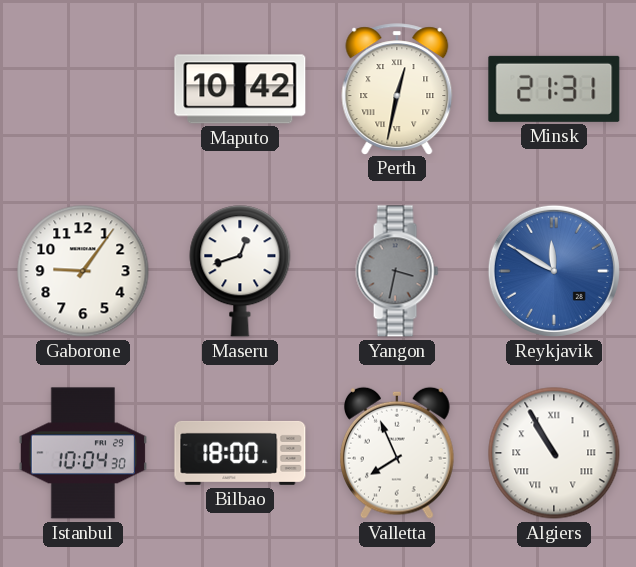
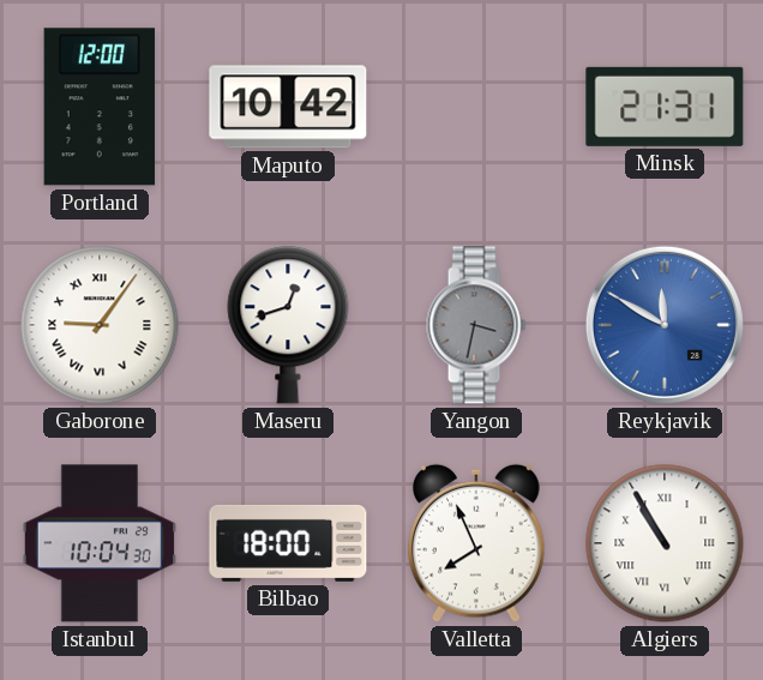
Portland: none -> 12:00 (100, 107)
Perth: 12:32 -> none (397, 89)
Gaborone numerals: Arabic -> Roman (100, 325)
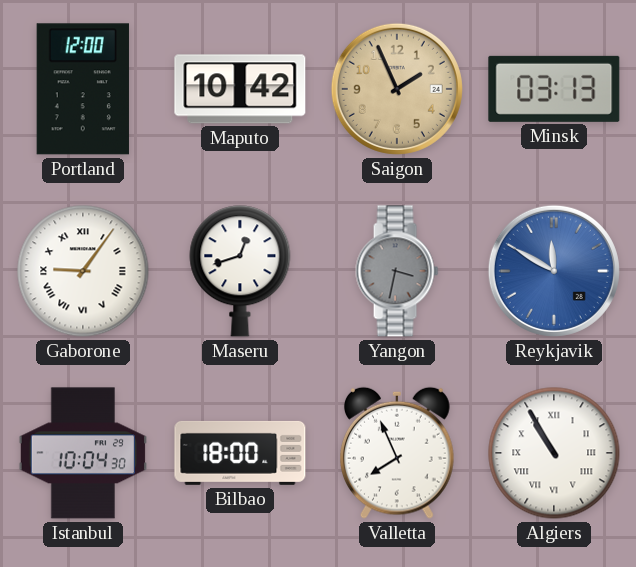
Saigon: none -> 1:56 (397, 89)
Minsk: 21:31 -> 03:13 (554, 89)
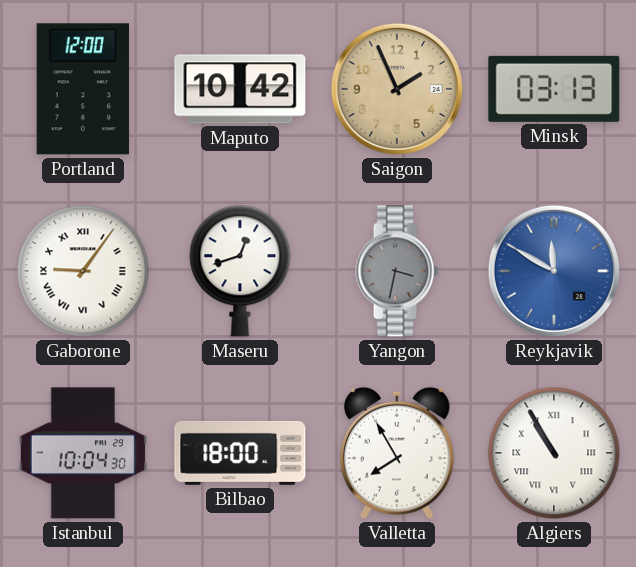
Valletta: 7:56 -> 7:55 (398, 453)
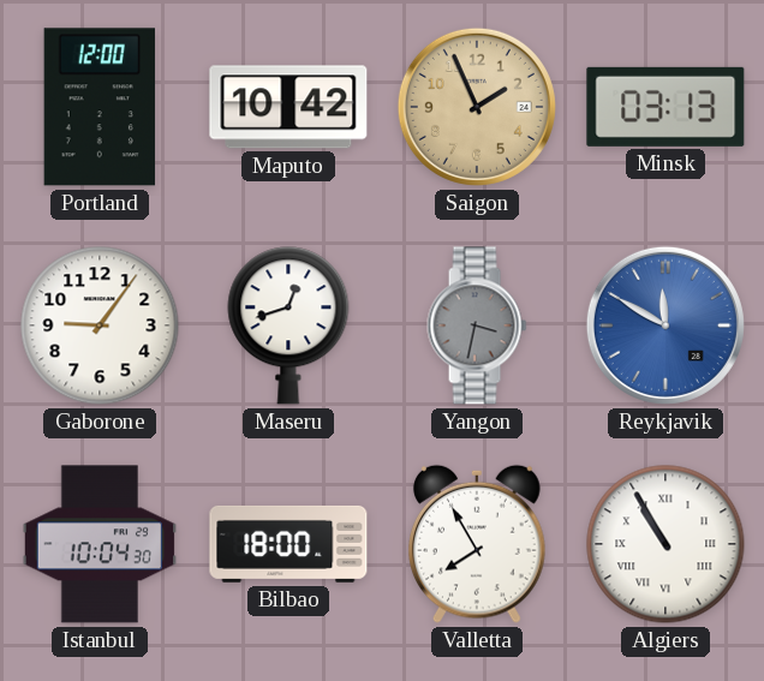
Gaborone numerals: Roman -> Arabic (100, 325)
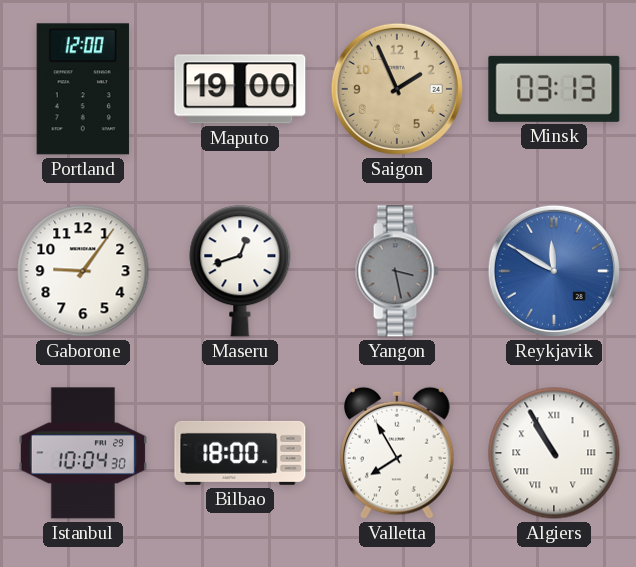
Maputo: 10:42 -> 19:00 (240, 89)
Yangon: 3:32 -> 3:28 (397, 271)
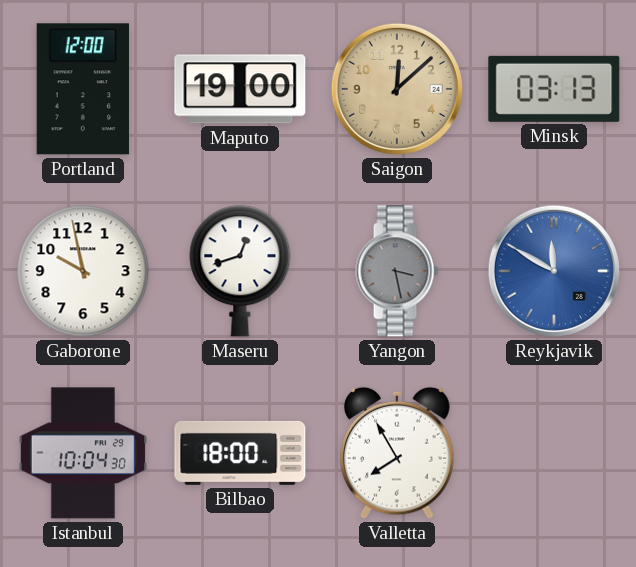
Saigon: 1:56 -> 12:08 (397, 89)
Gaborone: 9:06 -> 9:58 (83, 271)
Algiers: 10:55 -> none (554, 453)
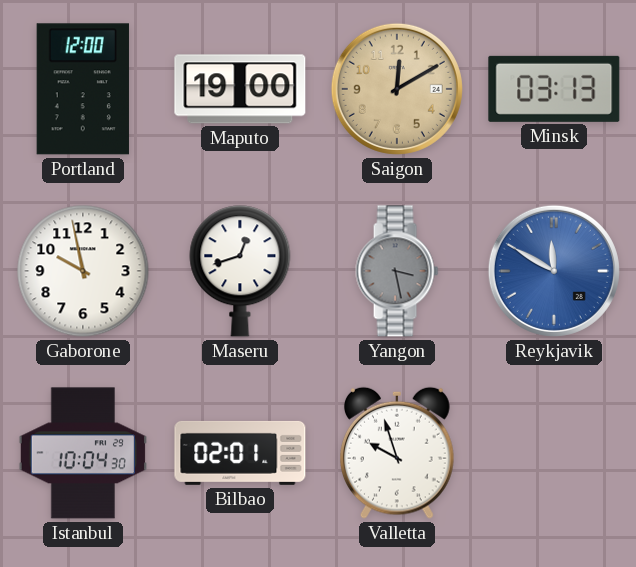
Saigon: 12:08 -> 12:10 (397, 89)
Bilbao: 18:00 -> 02:01 (240, 453)
Valletta: 7:55 -> 9:57 (398, 453)
